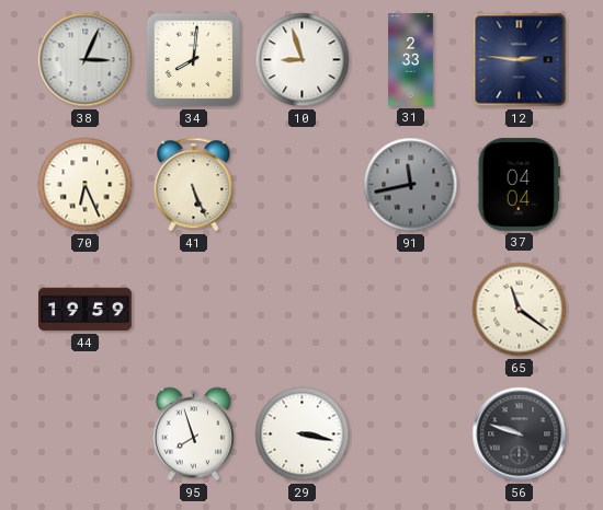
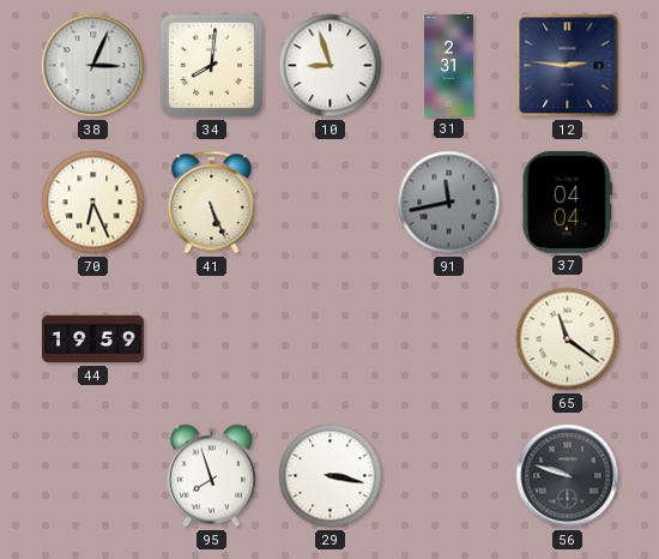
31: 2:33 -> 2:31 (449, 66)
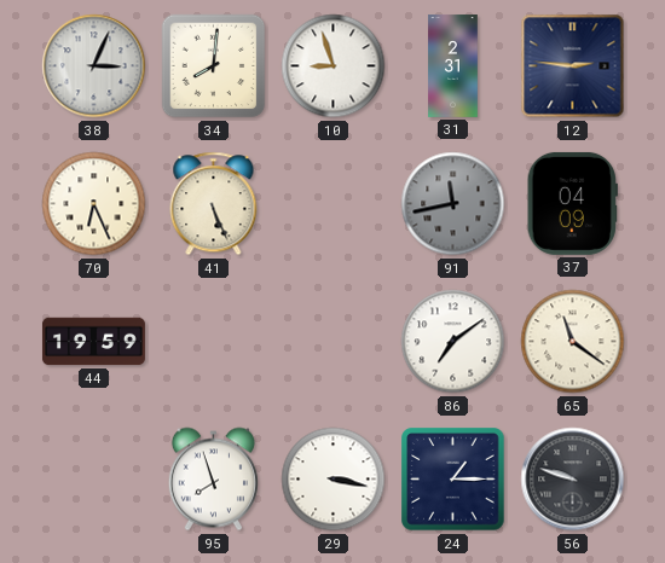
37: 04:04 -> 04:09 (572, 203)
86: none -> 7:09 (453, 342)
24: none -> 1:15 (453, 480)
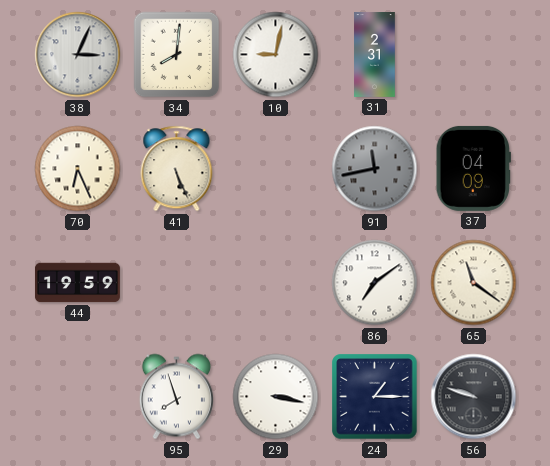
10: 8:57 -> 9:02 (276, 55)
12: 2:46 -> none (573, 66)
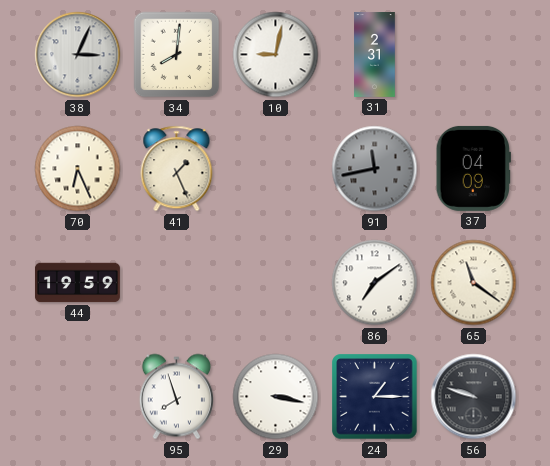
41: 5:26 -> 1:26 (177, 169)
